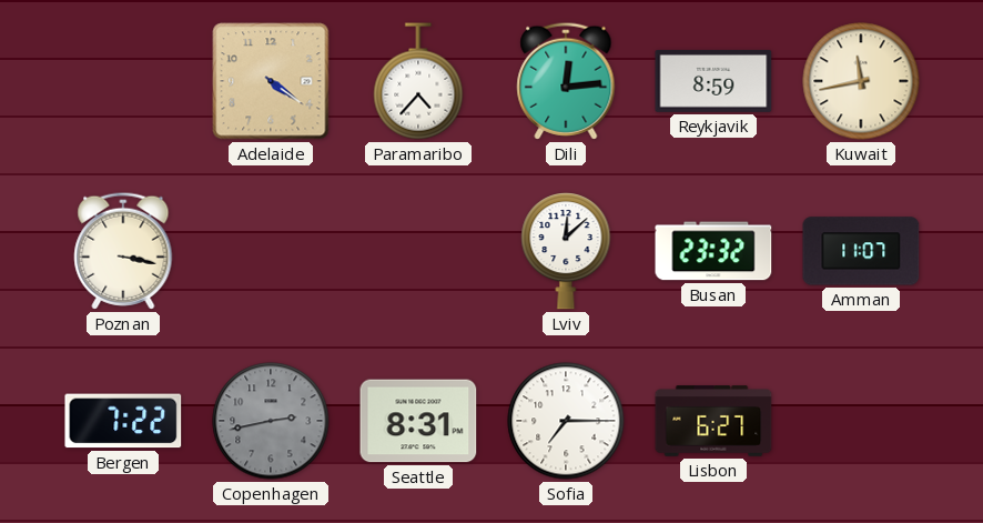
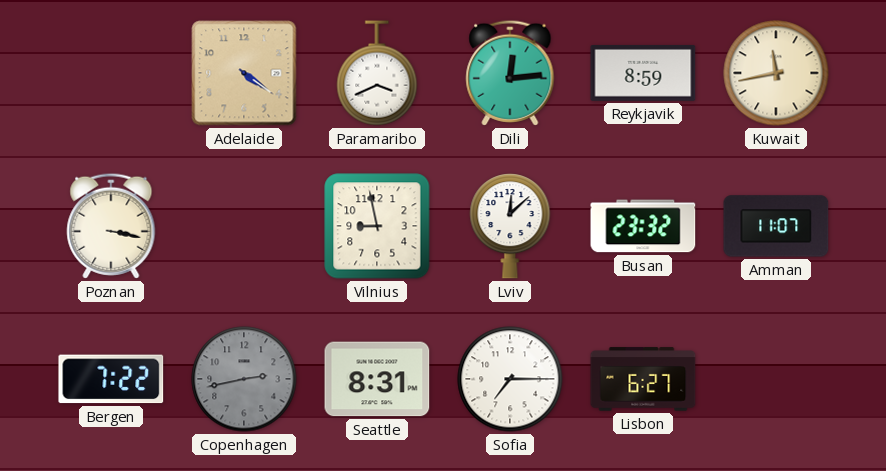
Paramaribo: 4:37 -> 3:41 (377, 73)
Vilnius: none -> 8:58 (377, 226)
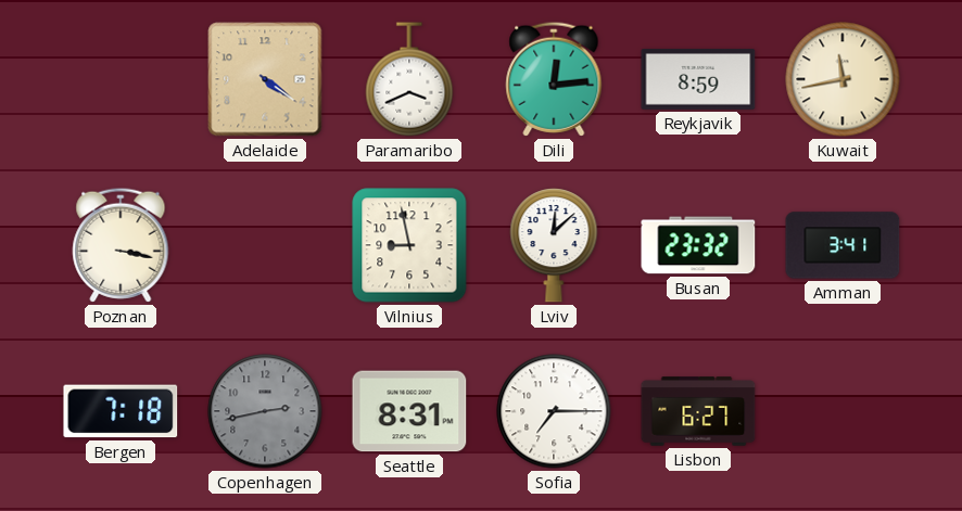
Amman: 11:07 -> 3:41 (843, 245)
Bergen: 7:22 -> 7:18 (121, 411)
